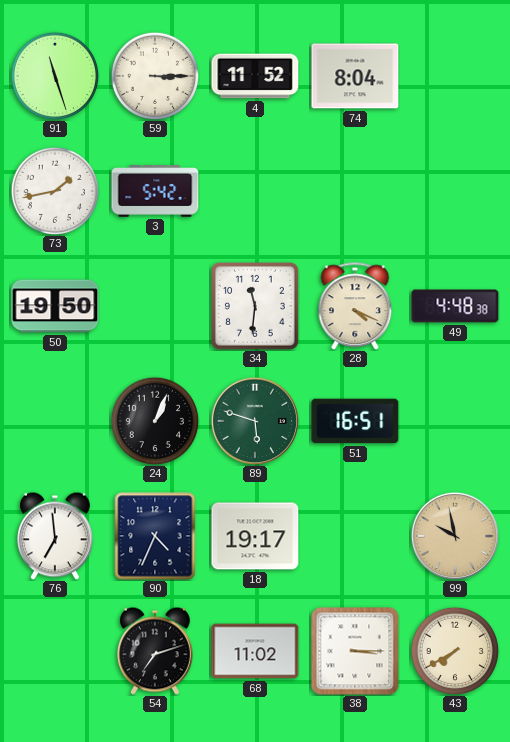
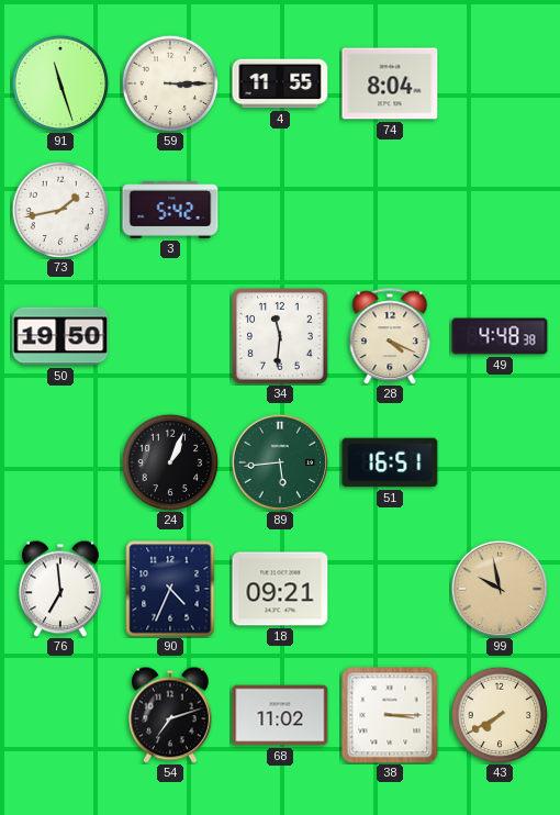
4: 11:52 -> 11:55 (280, 83)
89: 5:48 -> 5:44 (279, 461)
18: 19:17 -> 09:21 (280, 589)
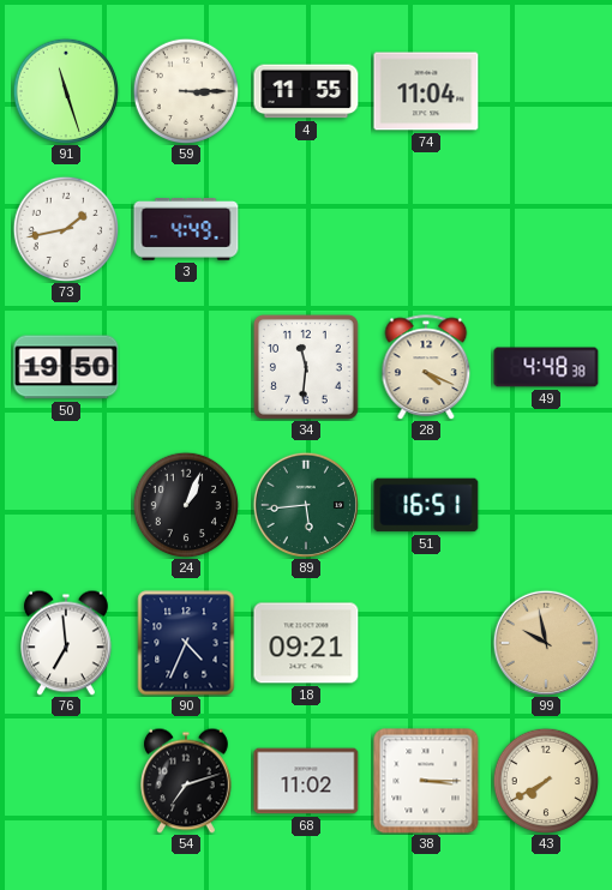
74: 8:04 -> 11:04 (426, 91)
3: 5:42 -> 4:49 (186, 229)
